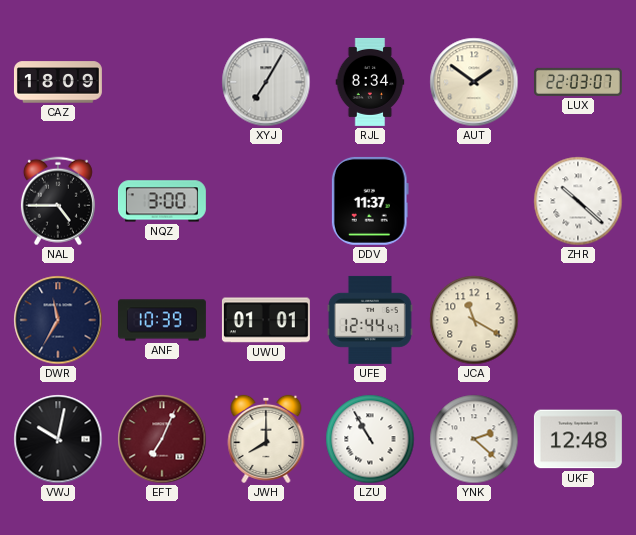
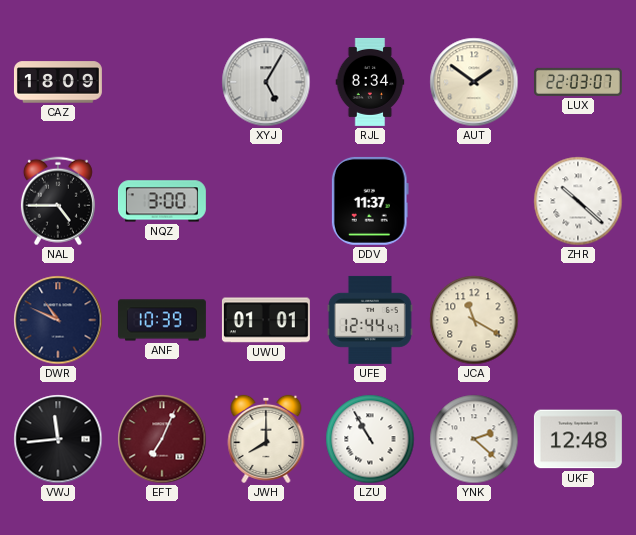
XYJ: 7:05 -> 5:05 (266, 82)
DWR: 11:35 -> 10:49 (58, 320)
VWJ: 10:02 -> 11:44 (58, 439)
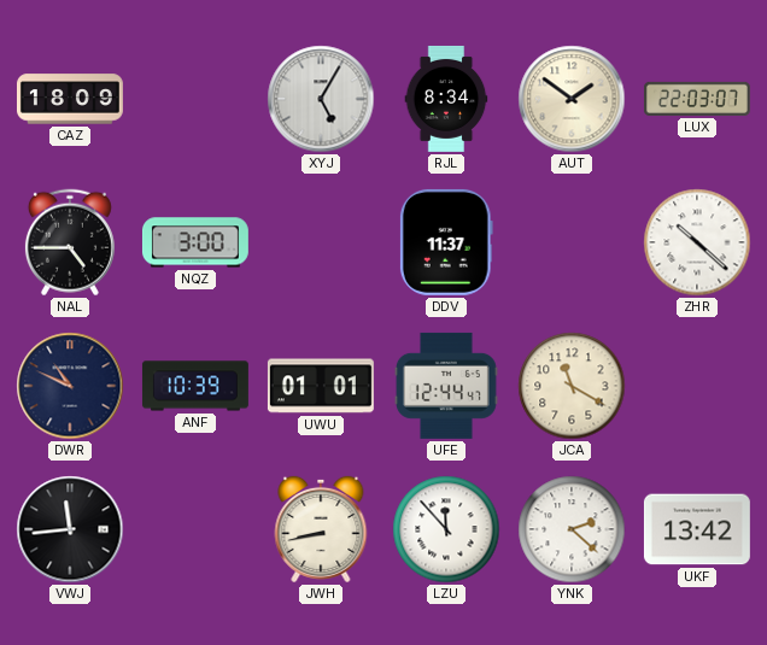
EFT: 7:04 -> none (162, 439)
JWH: 8:00 -> 8:43 (321, 529)
LZU: 10:55 -> 11:53 (446, 529)
UKF: 12:48 -> 13:42 (697, 529)
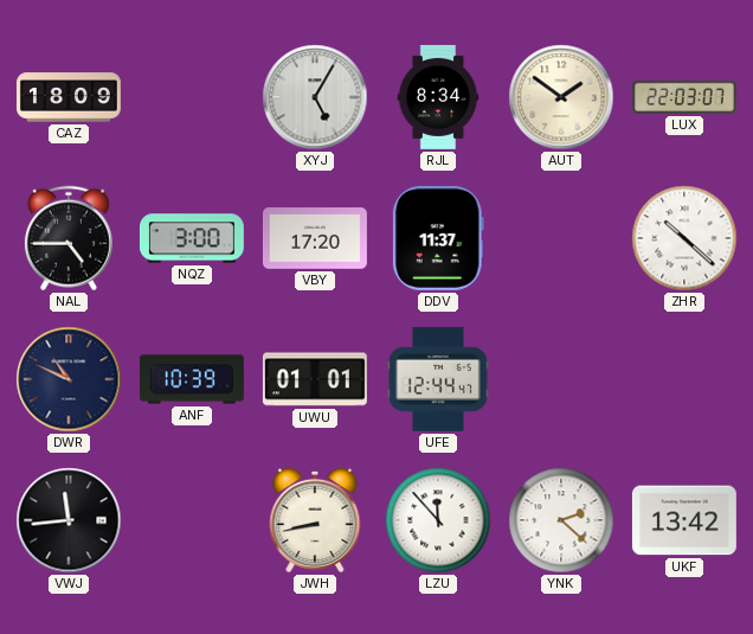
VBY: none -> 17:20 (315, 238)
JCA: 11:20 -> none (572, 386)
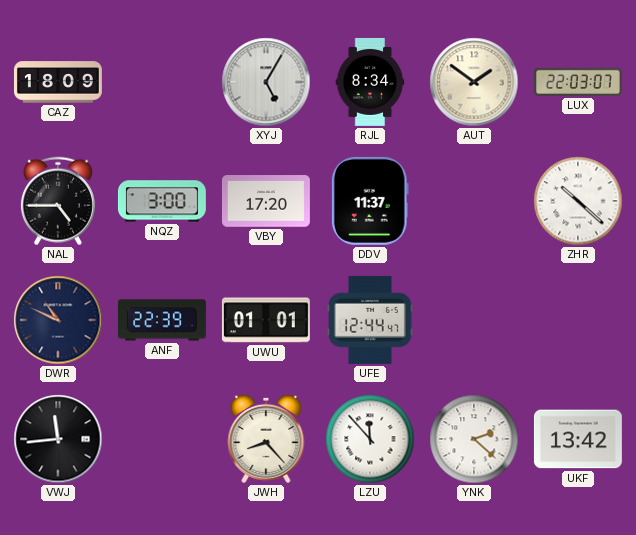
ANF: 10:39 -> 22:39 (162, 320)
JWH: 8:43 -> 8:23 (266, 439)
